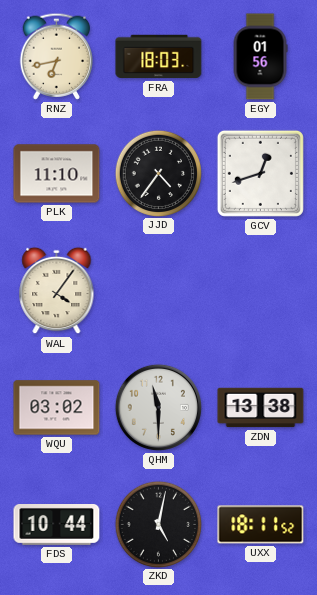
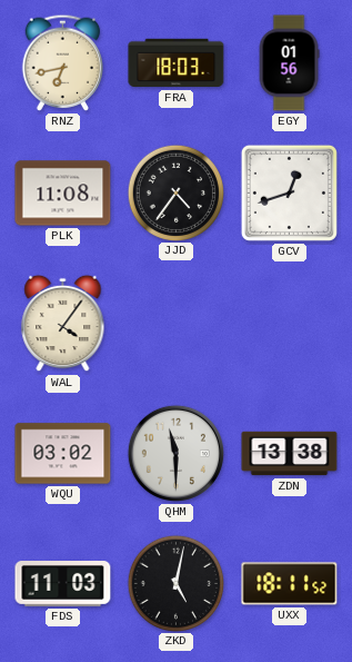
PLK: 11:10 -> 11:08 (63, 194)
FDS: 10:44 -> 11:03 (63, 584)
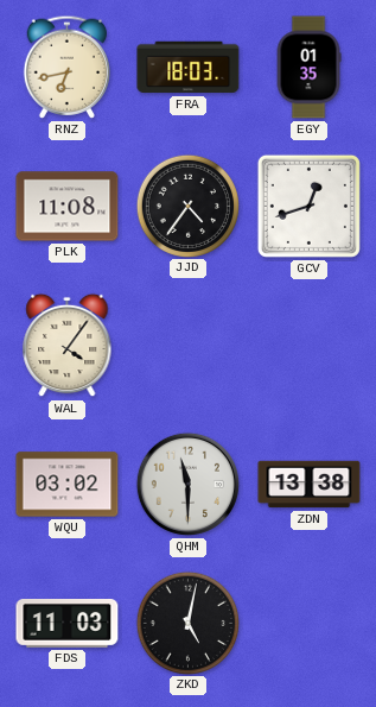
EGY: 01:56 -> 01:35 (308, 68)
UXX: 18:11 -> none (290, 584)
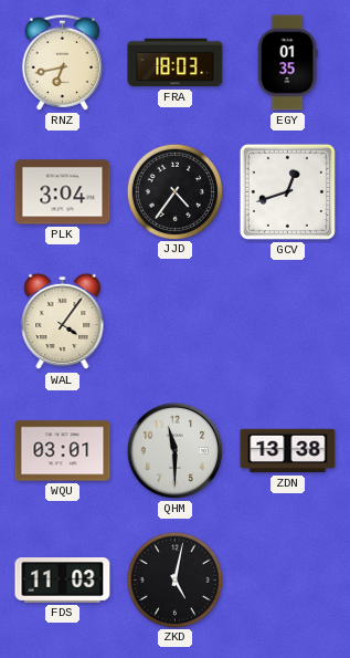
PLK: 11:08 -> 3:04 (63, 192)
WQU: 03:02 -> 03:01 (63, 451)
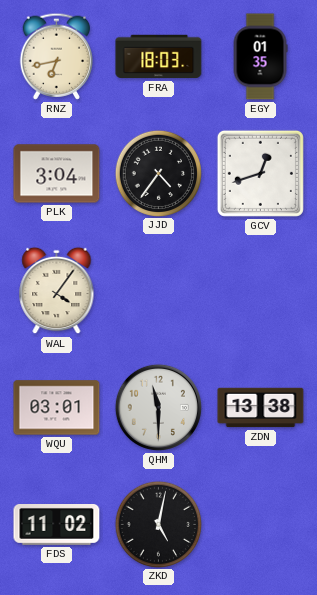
FDS: 11:03 -> 11:02 (57, 525)
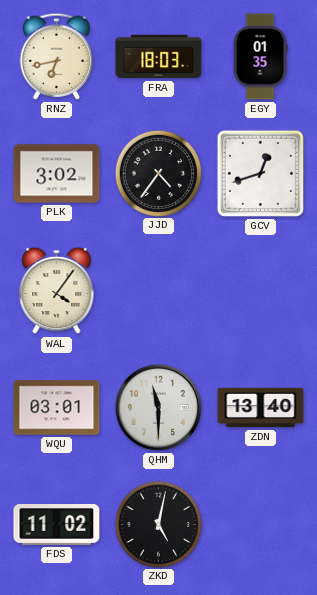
PLK: 3:04 -> 3:02 (57, 174)
ZDN: 13:38 -> 13:40 (261, 408)
